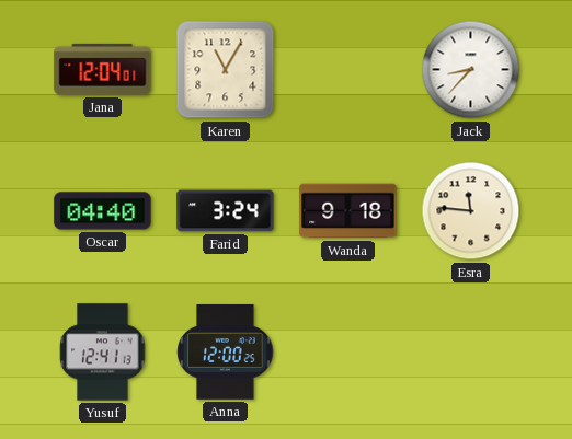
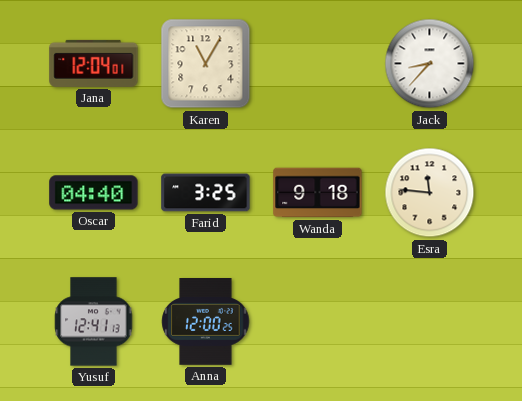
Farid: 3:24 -> 3:25 (206, 193)
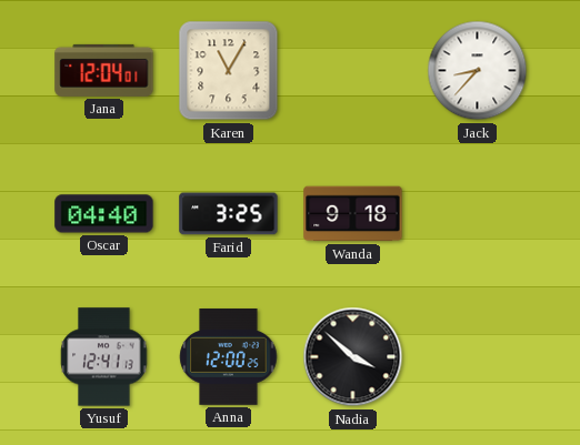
Esra: 11:46 -> none (430, 193)
Nadia: none -> 3:52 (353, 357)
